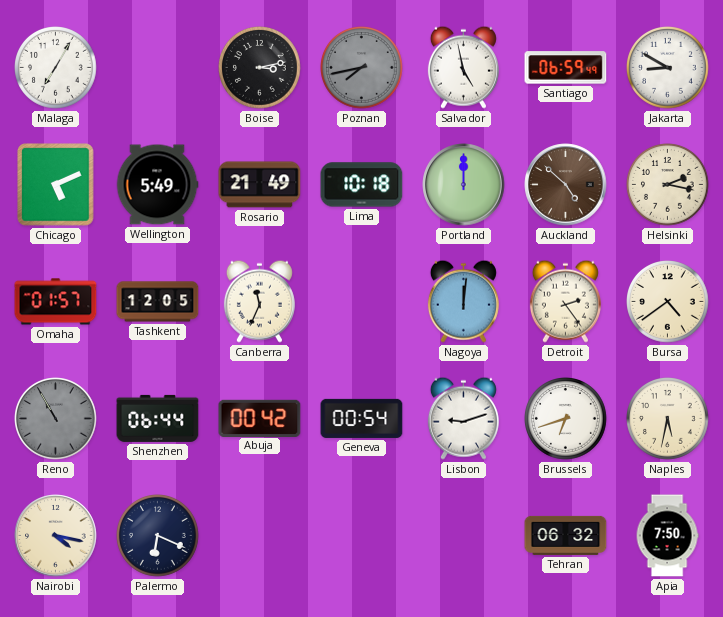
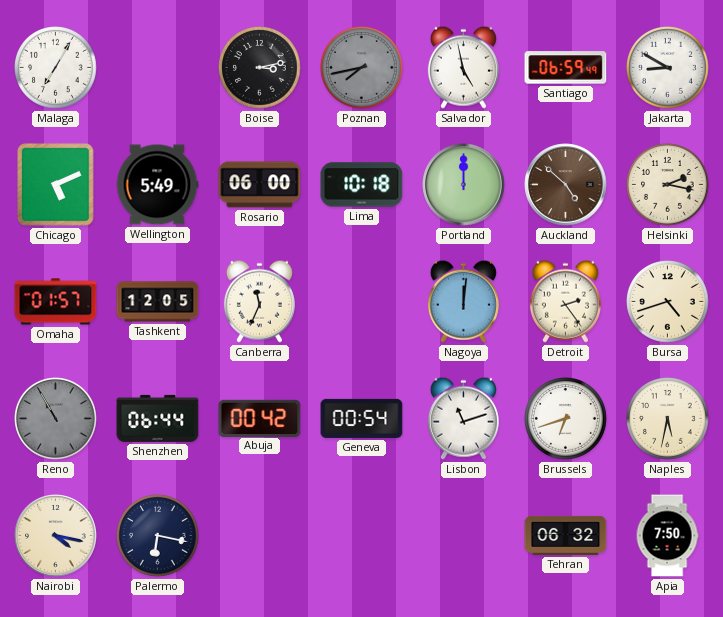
Rosario: 21:49 -> 06:00 (260, 185)
Bursa: 4:39 -> 4:42 (668, 302)
Lisbon: 9:12 -> 11:12 (463, 418)
Palermo: 6:19 -> 6:17 (158, 536)
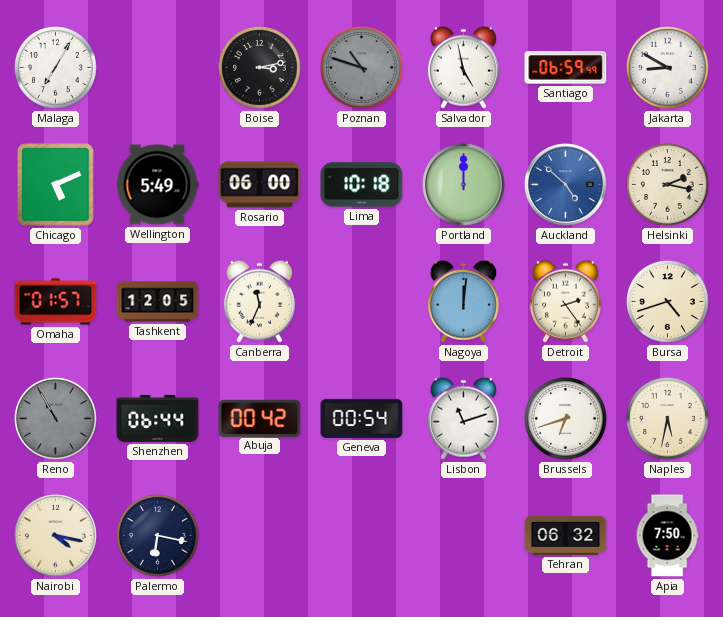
Poznan: 7:43 -> 10:48 (362, 68)
Auckland dial: brown -> blue (566, 185)
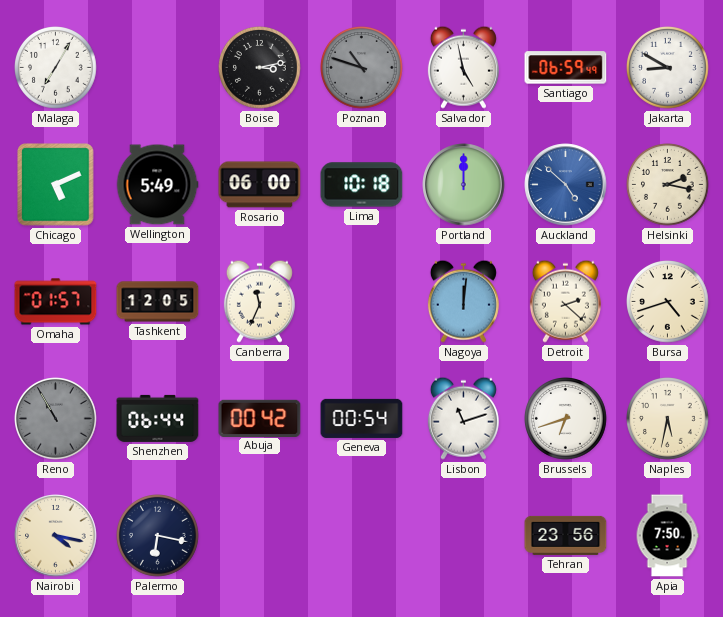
Detroit: 2:24 -> 2:22 (565, 301)
Tehran: 06:32 -> 23:56 (566, 535)
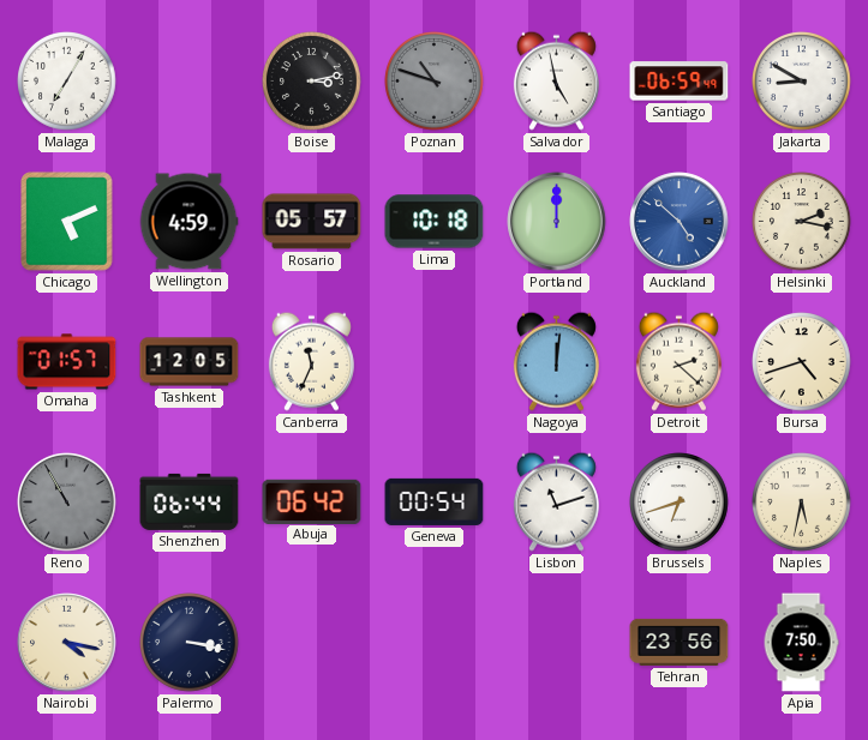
Wellington: 5:49 -> 4:59 (188, 222)
Rosario: 06:00 -> 05:57 (312, 222)
Abuja: 00:42 -> 06:42 (312, 501)
Palermo: 6:17 -> 3:17 (190, 643)
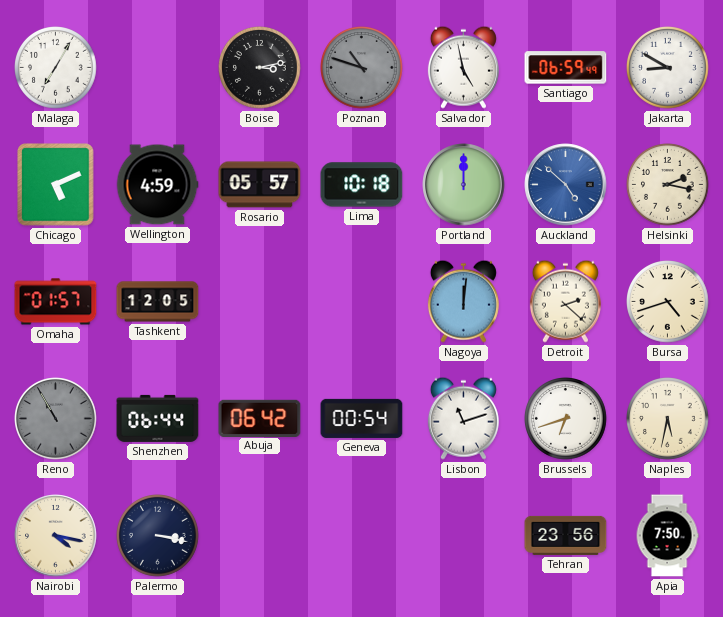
Canberra: 11:34 -> none (311, 361)
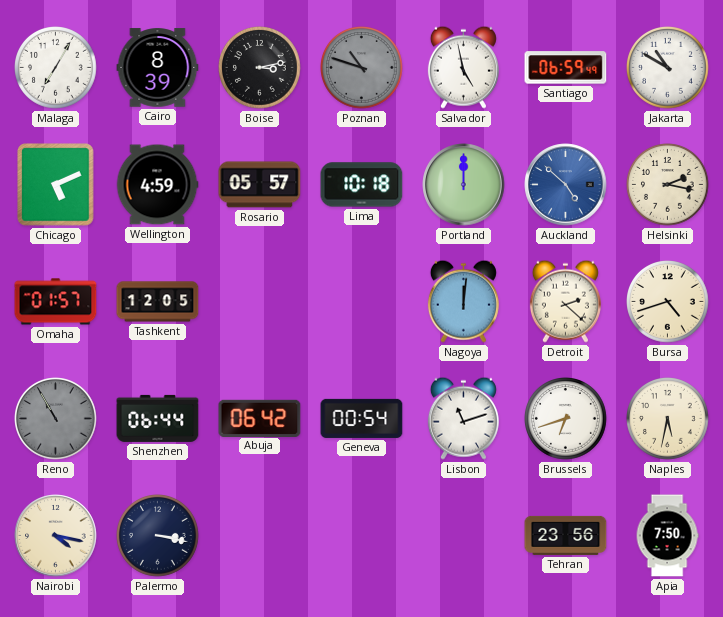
Cairo: none -> 8:39 (158, 68)
Jakarta: 8:50 -> 10:50 (668, 68)
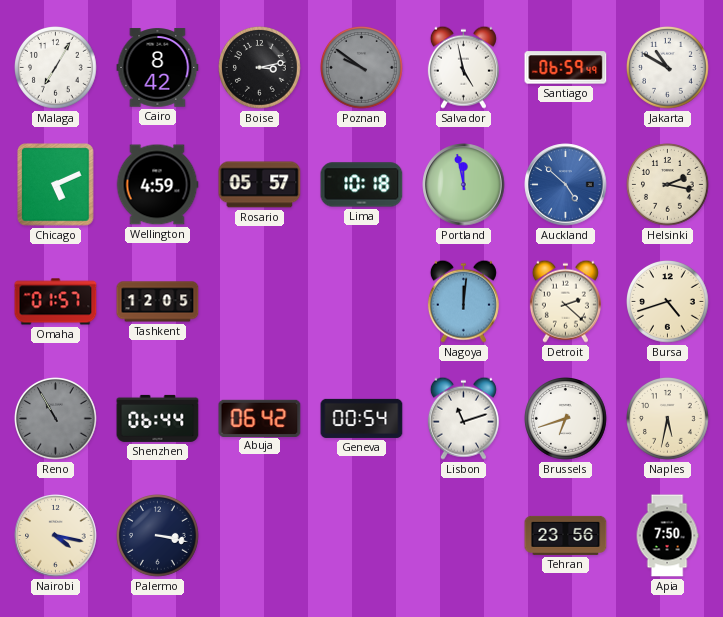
Cairo: 8:39 -> 8:42 (158, 68)
Poznan: 10:48 -> 9:51 (362, 68)
Portland: 12:00 -> 11:58 (464, 185)
